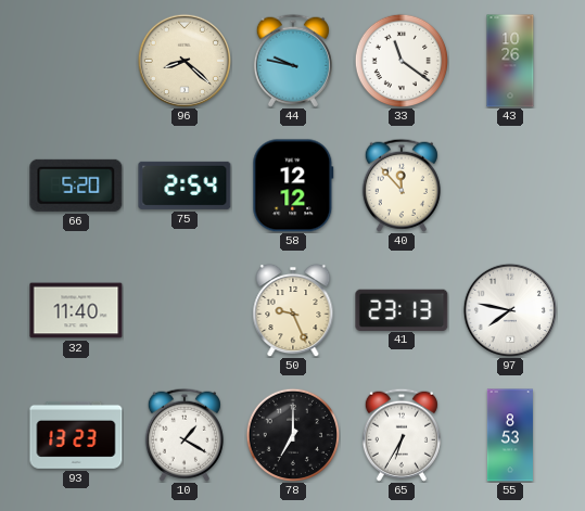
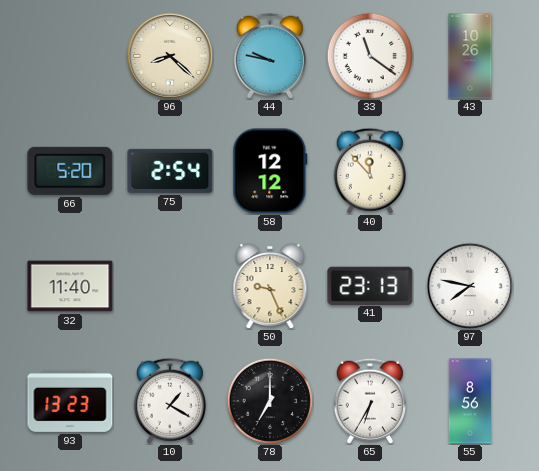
55: 8:53 -> 8:56 (469, 401)
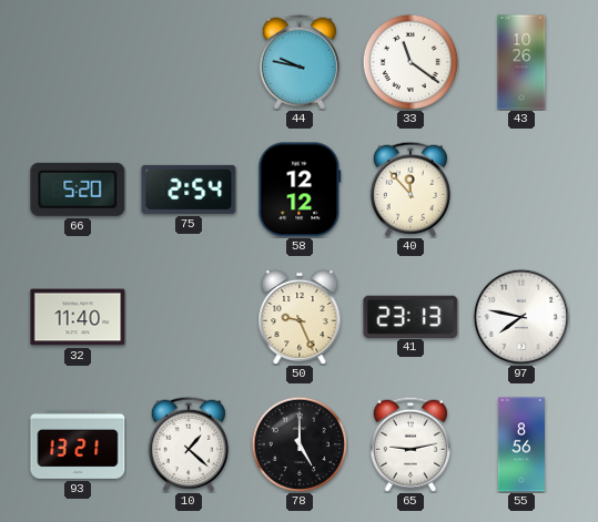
96: 8:22 -> none (170, 56)
93: 13:23 -> 13:21 (78, 444)
10: 1:20 -> 1:22 (189, 444)
78: 7:00 -> 5:00 (298, 443)
65: 6:35 -> 9:13 (411, 444)
